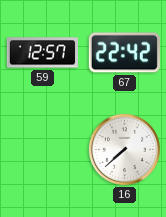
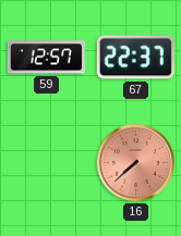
67: 22:42 -> 22:37 (135, 58)
16 dial: white -> salmon (135, 162)
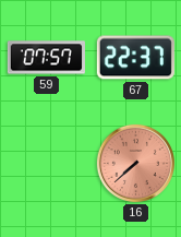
59: 12:57 -> 07:57 (46, 58)
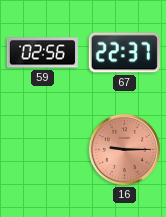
59: 07:57 -> 02:56 (42, 53)
16: 7:38 -> 9:15 (124, 149)
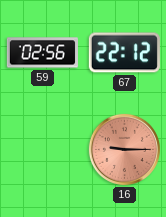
67: 22:37 -> 22:12 (124, 53)
